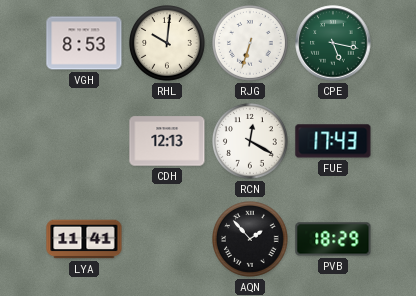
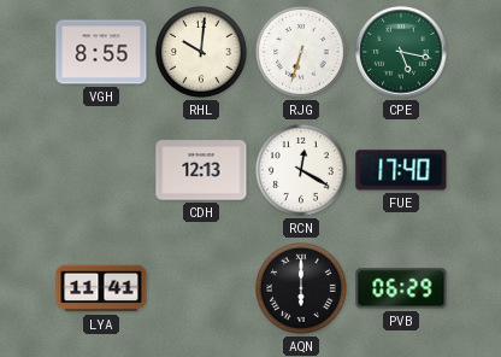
VGH: 8:53 -> 8:55 (101, 52)
FUE: 17:43 -> 17:40 (401, 170)
AQN: 1:53 -> 6:00 (302, 289)
PVB: 18:29 -> 06:29 (401, 288)
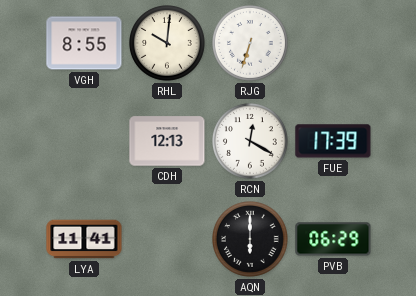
CPE: 5:17 -> none (401, 52)
FUE: 17:40 -> 17:39 (333, 141)
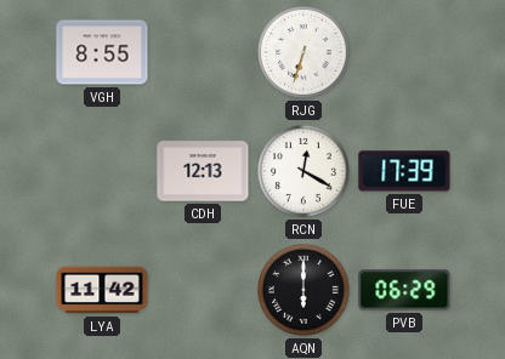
RHL: 10:01 -> none (168, 44)
LYA: 11:41 -> 11:42 (102, 290)
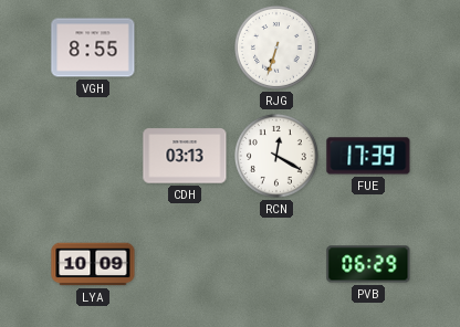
CDH: 12:13 -> 03:13 (185, 156)
LYA: 11:42 -> 10:09 (93, 264)
AQN: 6:00 -> none (305, 291)
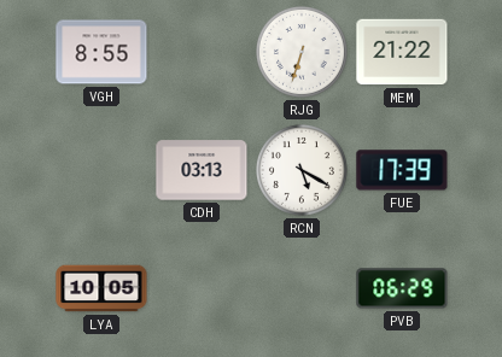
MEM: none -> 21:22 (402, 52)
RCN: 12:20 -> 5:20 (303, 171)
LYA: 10:09 -> 10:05 (101, 288)
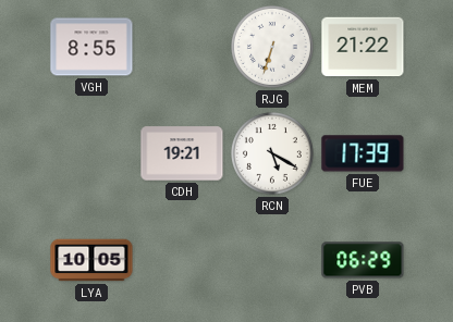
CDH: 03:13 -> 19:21 (182, 153)
